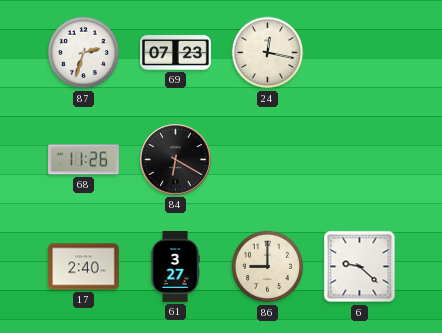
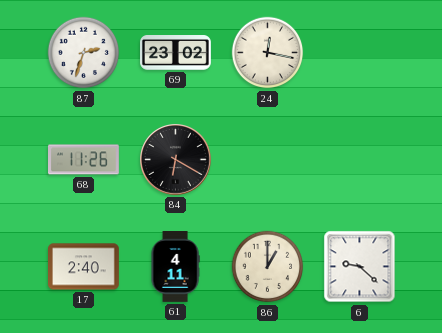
69: 07:23 -> 23:02 (176, 53)
61: 3:27 -> 4:11 (175, 267)
86: 9:00 -> 1:00 (268, 267)
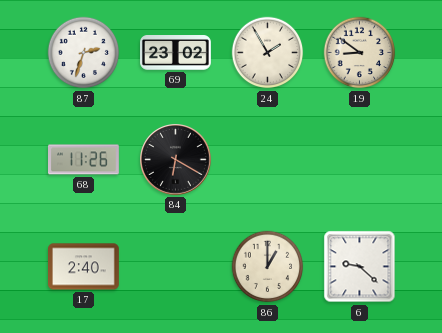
24: 12:17 -> 1:55 (268, 53)
19: none -> 8:51 (360, 53)
61: 4:11 -> none (175, 267)
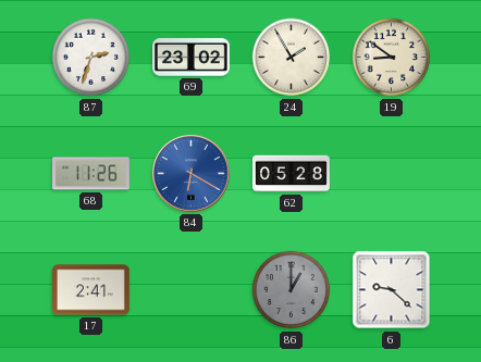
84 dial: black -> blue (192, 174)
62: none -> 05:28 (292, 174)
17: 2:40 -> 2:41 (91, 290)
86 dial: cream -> grey (292, 290)
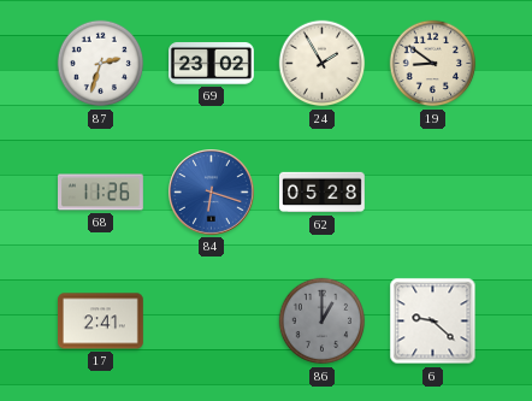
84: 6:20 -> 6:18 (212, 193)
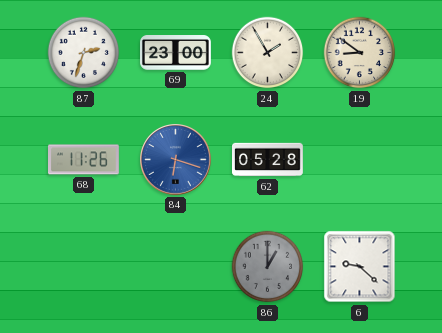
69: 23:02 -> 23:00 (176, 53)
17: 2:41 -> none (101, 322)
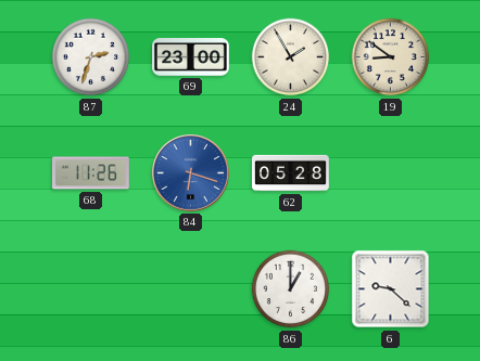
86 dial: grey -> white (291, 289)
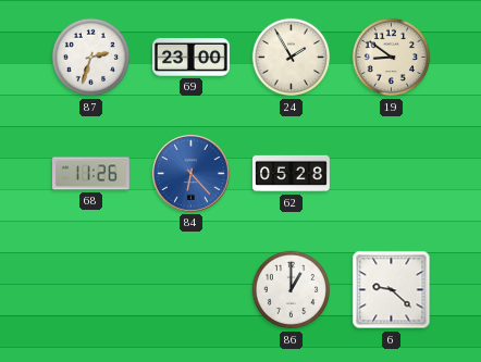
84: 6:18 -> 6:23 (192, 174)
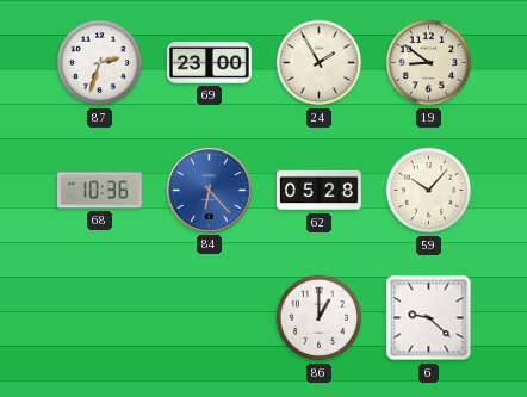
68: 11:26 -> 10:36 (100, 191)
59: none -> 10:07 (429, 191)
